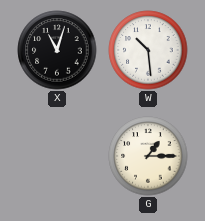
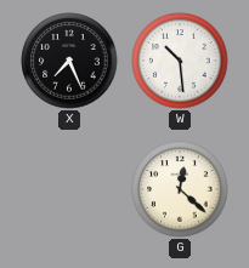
X: 11:03 -> 7:26 (69, 61)
G: 1:15 -> 12:22 (180, 189)
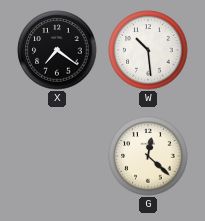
X: 7:26 -> 7:21 (57, 50)
